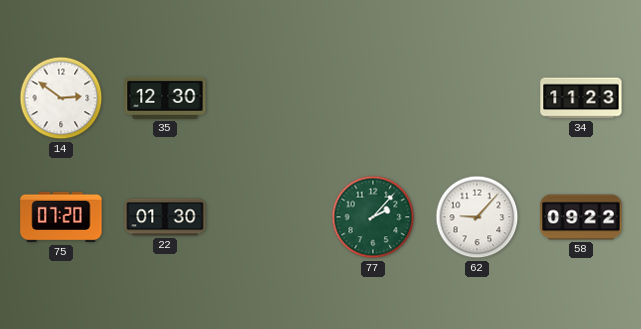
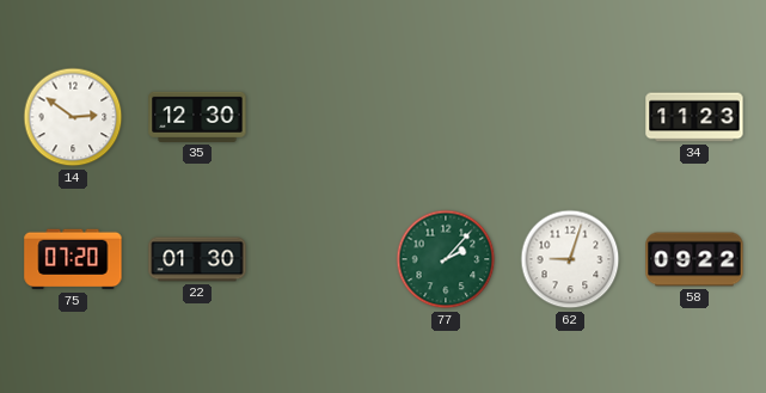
62: 9:07 -> 9:03 (570, 259)
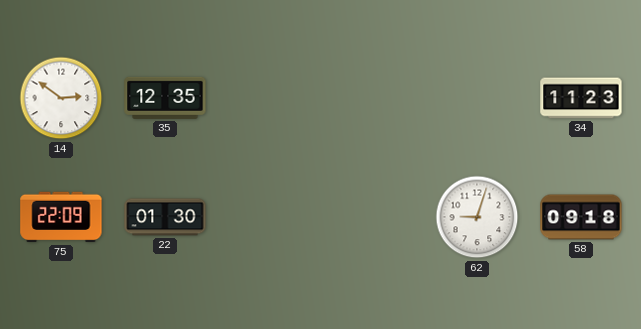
35: 12:30 -> 12:35 (165, 98)
75: 07:20 -> 22:09 (61, 217)
77: 2:07 -> none (446, 259)
58: 09:22 -> 09:18 (581, 217)
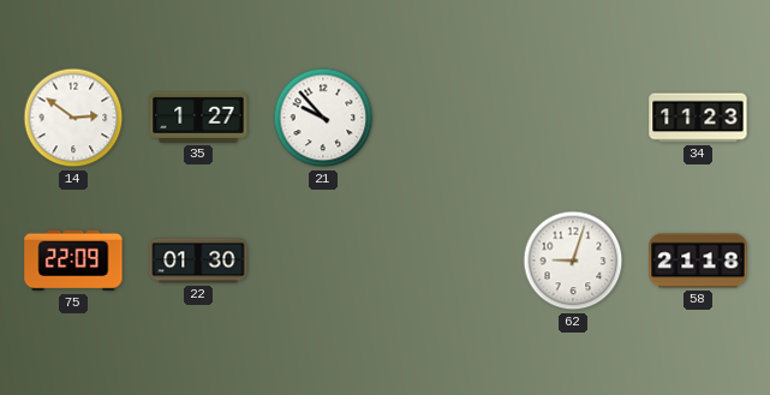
35: 12:35 -> 1:27 (198, 118)
21: none -> 9:53 (323, 118)
58: 09:18 -> 21:18 (698, 261)
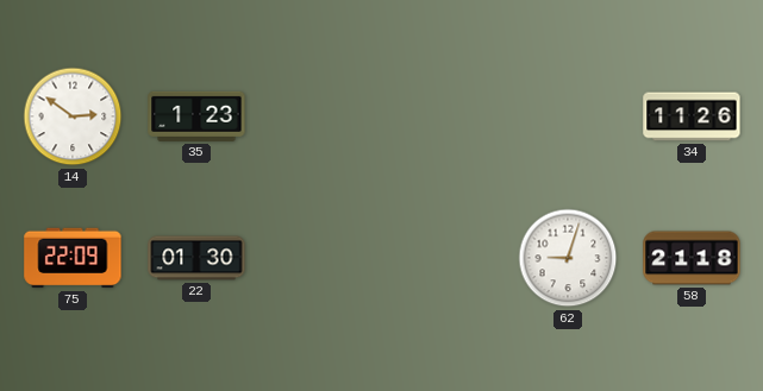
35: 1:27 -> 1:23 (196, 116)
21: 9:53 -> none (323, 118)
34: 11:23 -> 11:26 (692, 116)
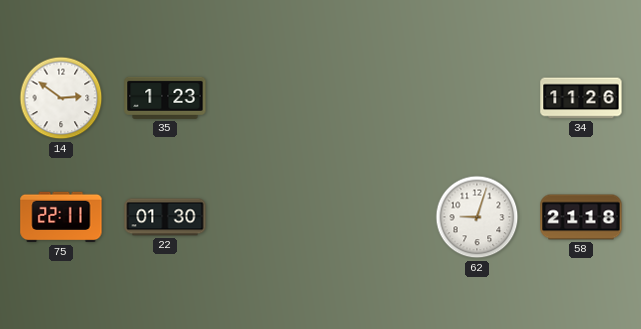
75: 22:09 -> 22:11 (61, 217)
